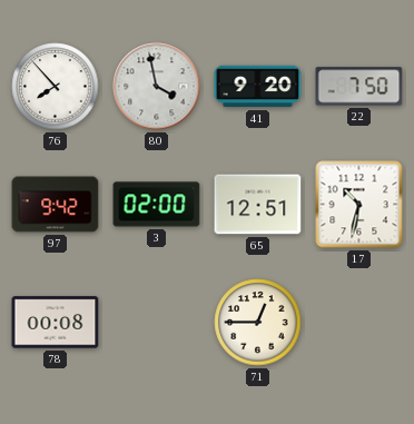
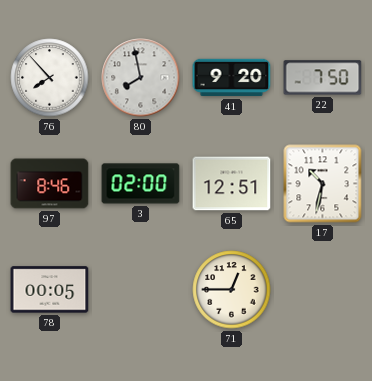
80: 3:58 -> 7:58 (141, 78)
97: 9:42 -> 8:46 (50, 184)
78: 00:08 -> 00:05 (50, 290)
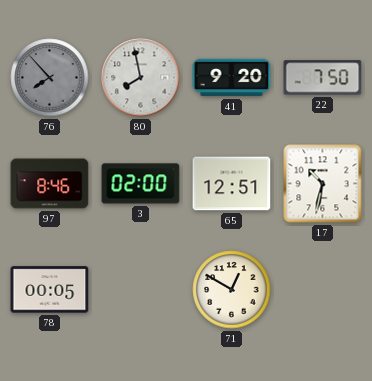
76 dial: white -> grey (50, 78)
71: 12:45 -> 12:50 (232, 290)
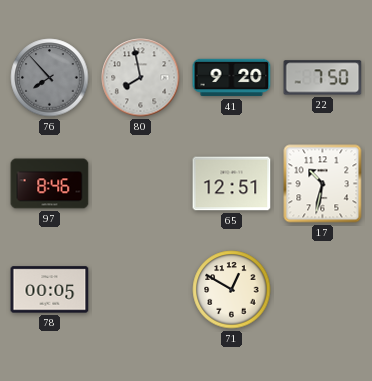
3: 02:00 -> none (141, 184)
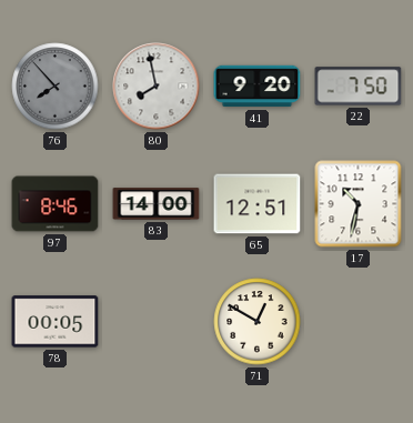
83: none -> 14:00 (157, 204)
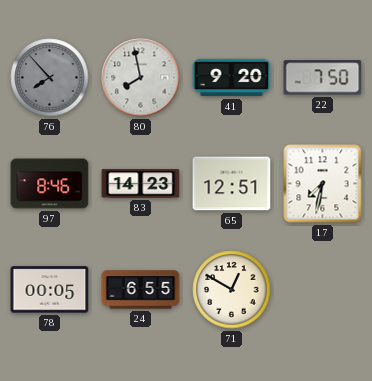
83: 14:00 -> 14:23 (141, 184)
17: 10:32 -> 7:32 (323, 184)
24: none -> 6:55 (141, 290)
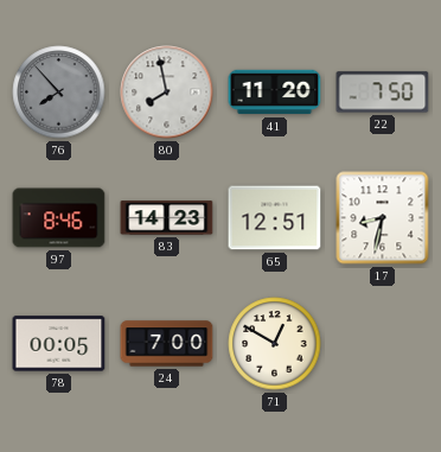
41: 9:20 -> 11:20 (275, 93)
17: 7:32 -> 8:32 (383, 218)
24: 6:55 -> 7:00 (167, 344)
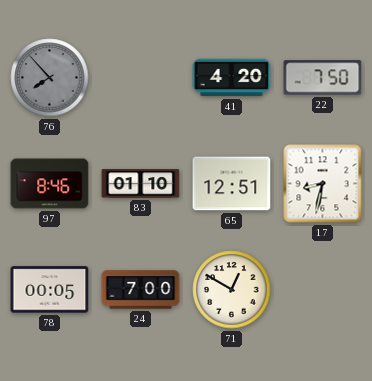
80: 7:58 -> none (167, 93)
41: 11:20 -> 4:20 (232, 78)
83: 14:23 -> 01:10 (141, 184)
